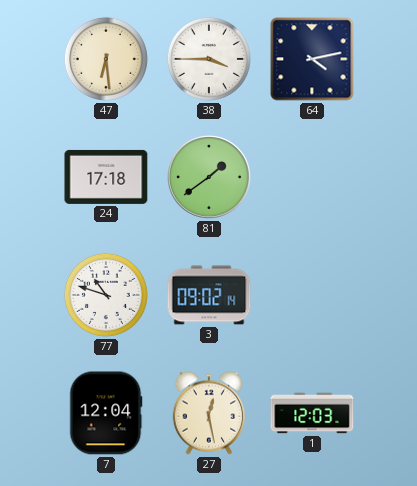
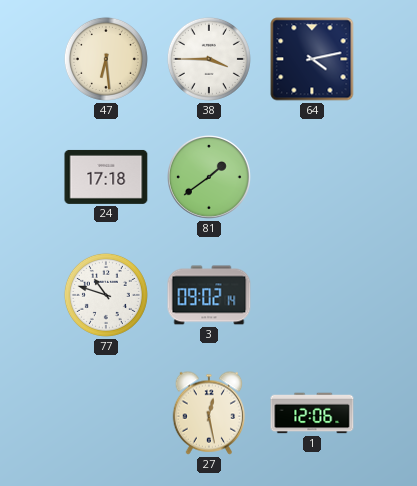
7: 12:04 -> none (106, 413)
1: 12:03 -> 12:06 (312, 413)
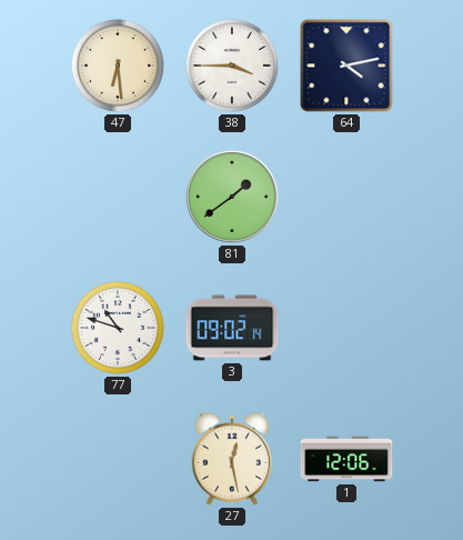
24: 17:18 -> none (106, 177)
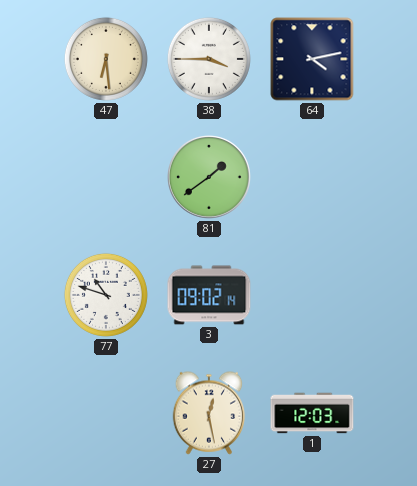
1: 12:06 -> 12:03 (312, 413)
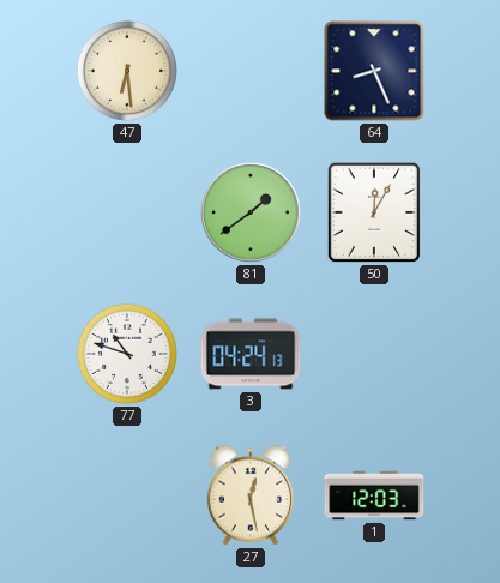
38: 3:45 -> none (209, 59)
64: 4:13 -> 8:26 (374, 71)
50: none -> 12:05 (374, 212)
3: 09:02 -> 04:24 (251, 354)
